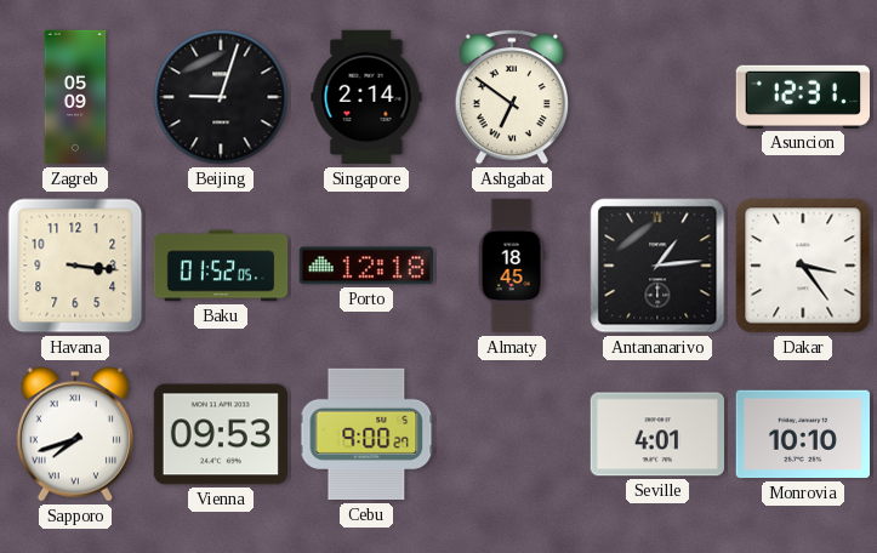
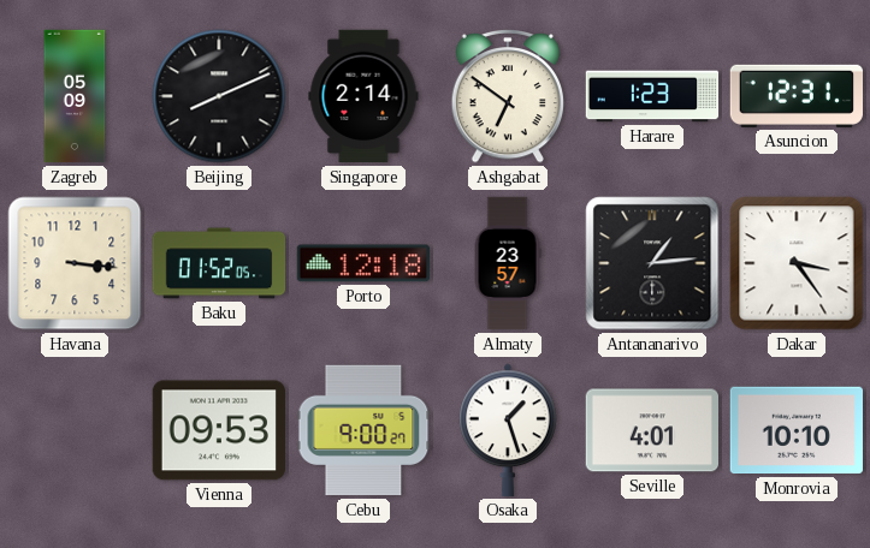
Beijing: 9:03 -> 8:11 (219, 96)
Harare: none -> 1:23 (652, 96)
Almaty: 18:45 -> 23:57 (508, 263)
Sapporo: 7:42 -> none (74, 434)
Osaka: none -> 1:27 (508, 430)
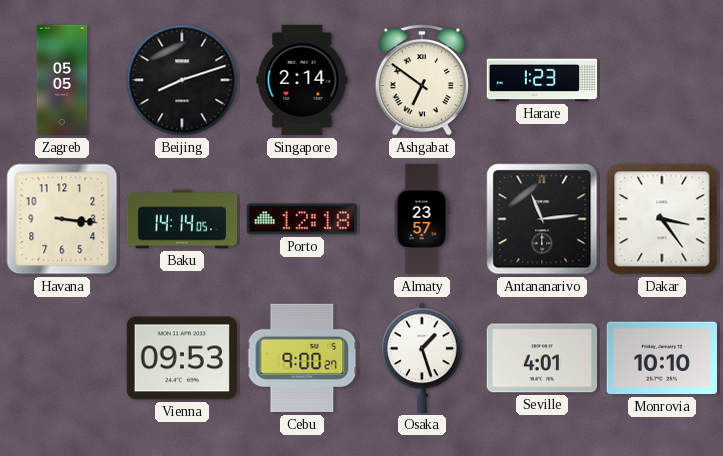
Zagreb: 05:09 -> 05:05 (62, 80)
Beijing: 8:11 -> 8:12 (182, 80)
Asuncion: 12:31 -> none (795, 96)
Baku: 01:52 -> 14:14 (182, 219)
Antananarivo: 1:14 -> 11:14 (542, 219)
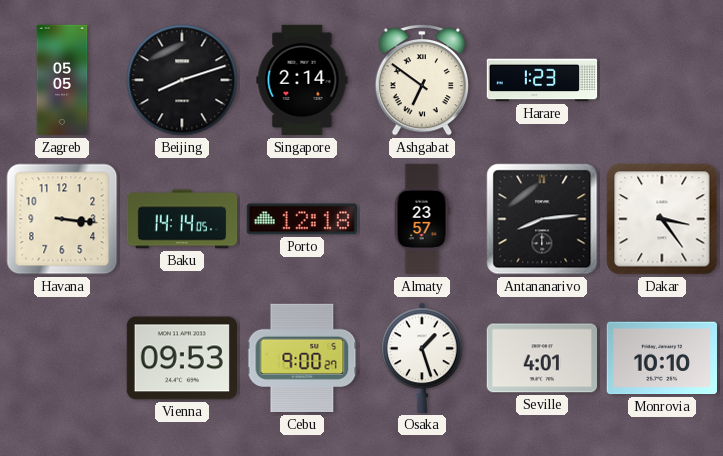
Antananarivo: 11:14 -> 8:14 (542, 219)
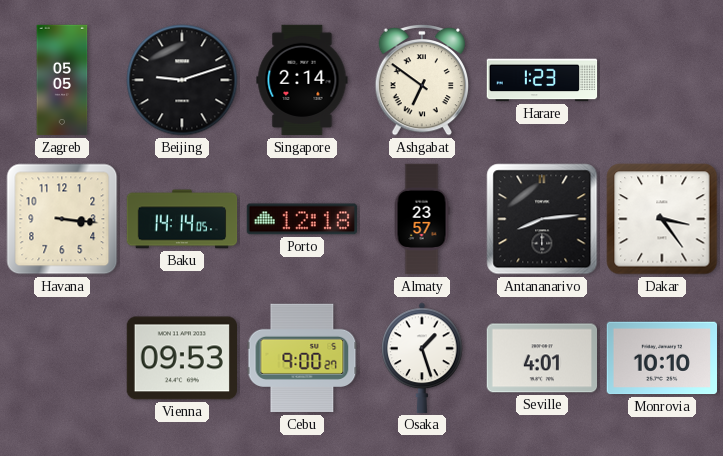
Beijing: 8:12 -> 9:12 (182, 80)
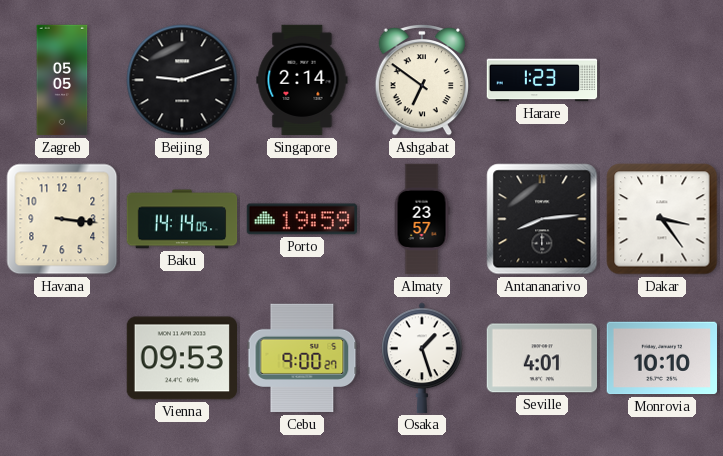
Porto: 12:18 -> 19:59 (301, 219)
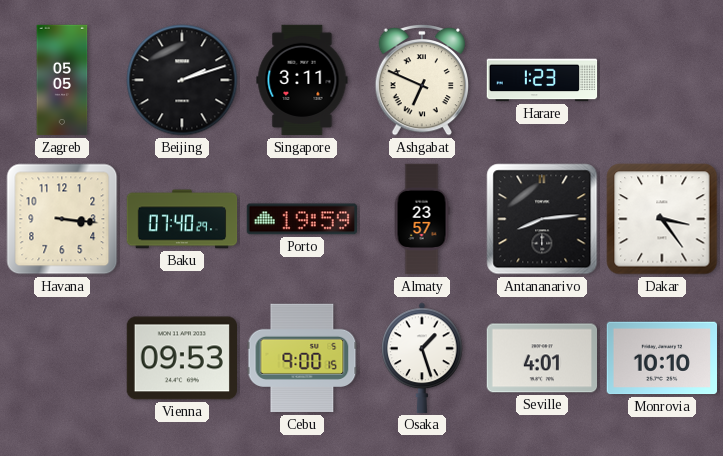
Beijing: 9:12 -> 2:12 (182, 80)
Singapore: 2:14 -> 3:11 (302, 80)
Ashgabat: 6:51 -> 6:49 (421, 80)
Baku: 14:14 -> 07:40 (182, 219)
Cebu: 9:00:27 -> 9:00:15 (302, 358)
